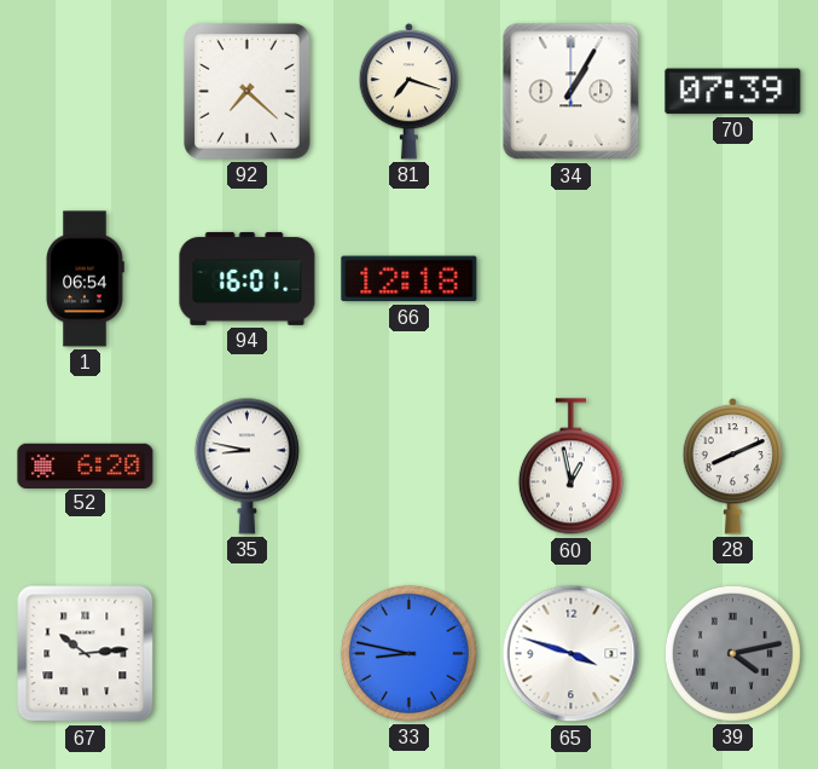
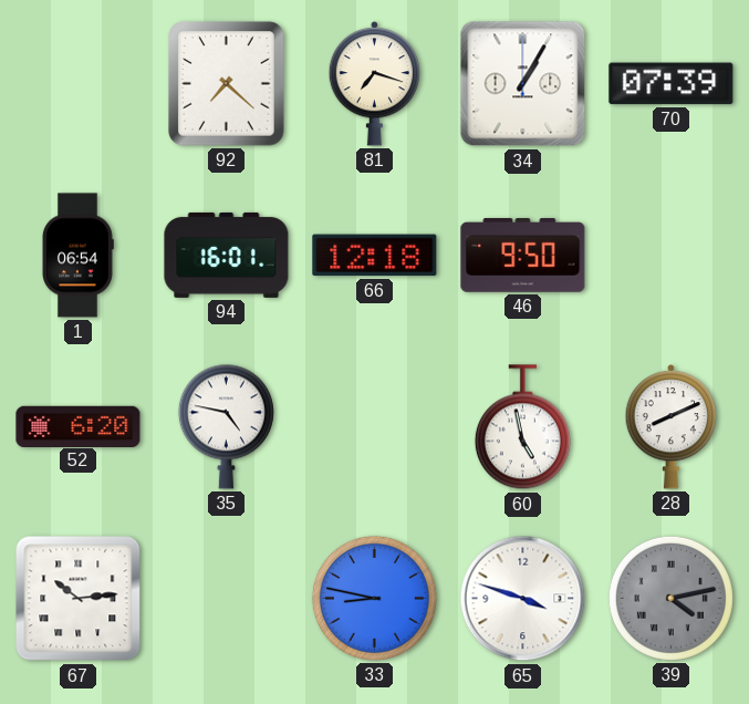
46: none -> 9:50 (523, 255)
35: 8:47 -> 4:47 (226, 426)
60: 12:58 -> 4:58 (522, 427)
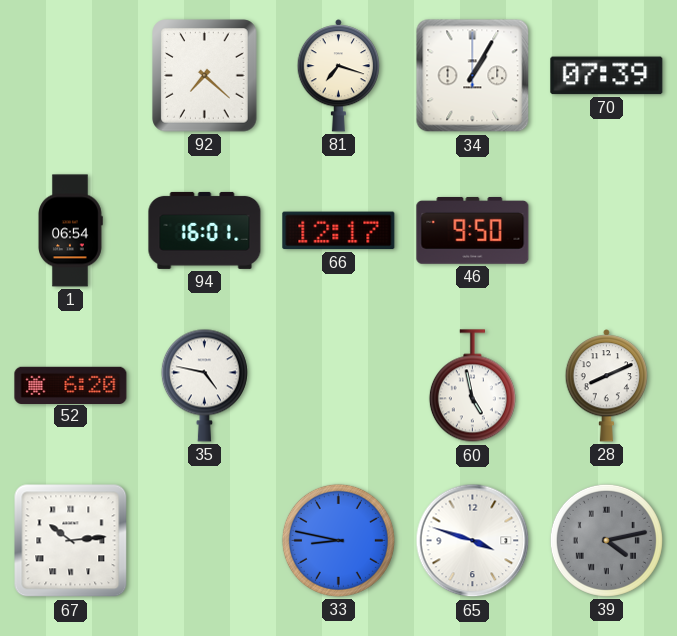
66: 12:18 -> 12:17 (339, 231)
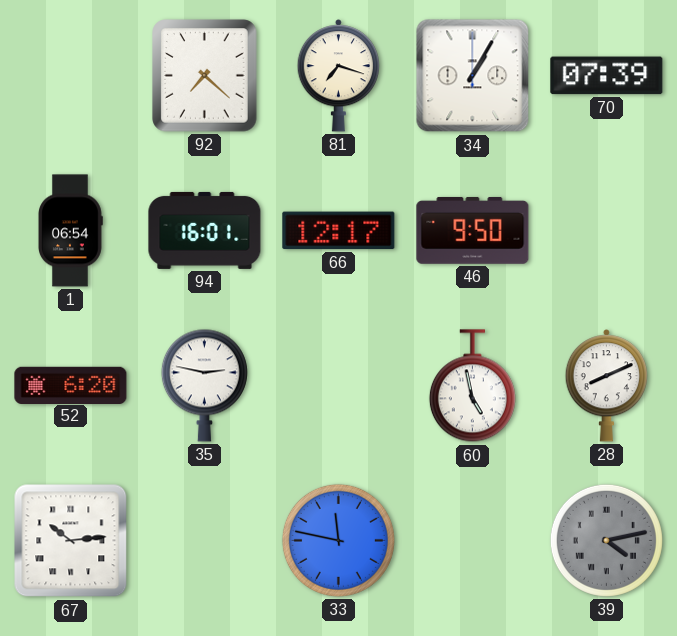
35: 4:47 -> 2:47 (204, 385)
33: 8:47 -> 11:47 (338, 540)
65: 3:48 -> none (473, 541)
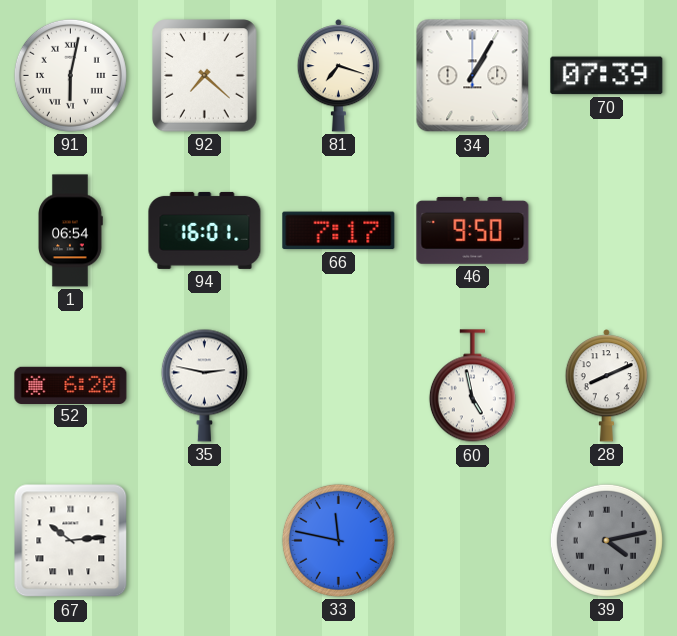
91: none -> 6:02 (70, 75)
66: 12:17 -> 7:17 (339, 231)
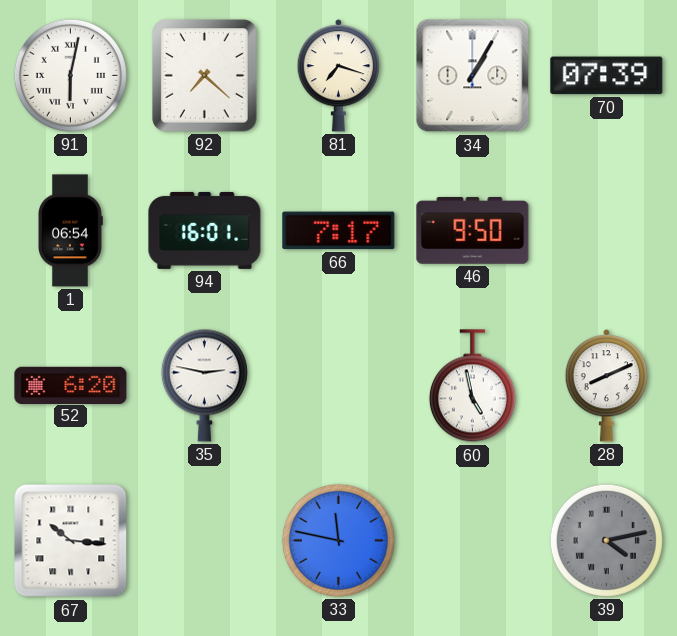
67: 10:14 -> 10:16 (71, 541)
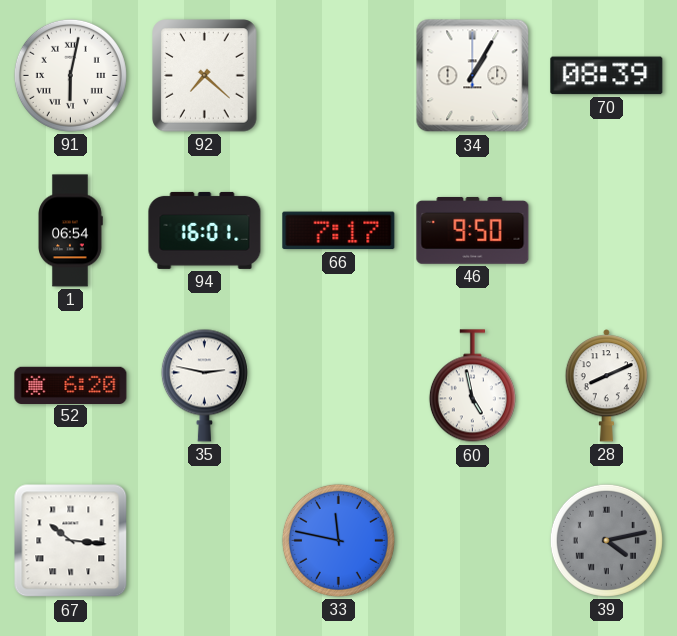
81: 7:18 -> none (339, 76)
70: 07:39 -> 08:39 (607, 76)
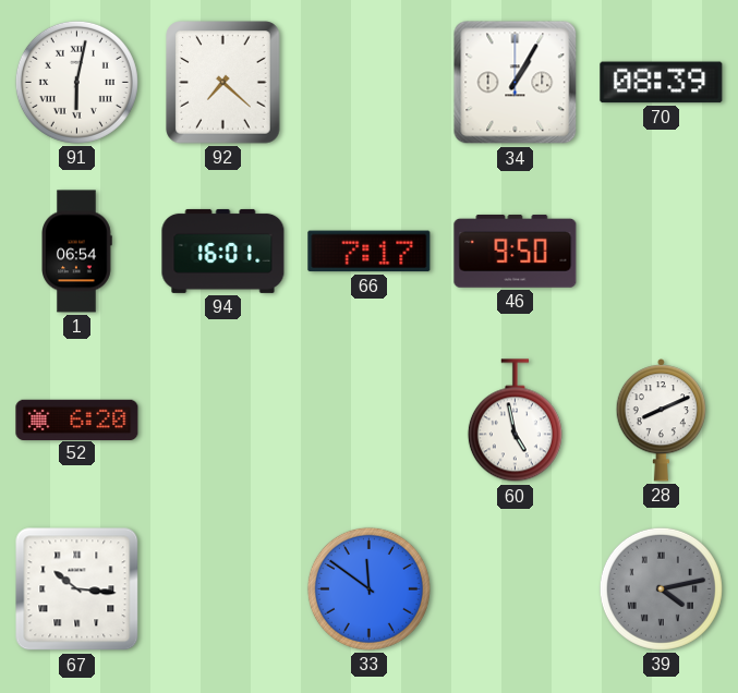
35: 2:47 -> none (204, 385)
33: 11:47 -> 11:51 (368, 588)
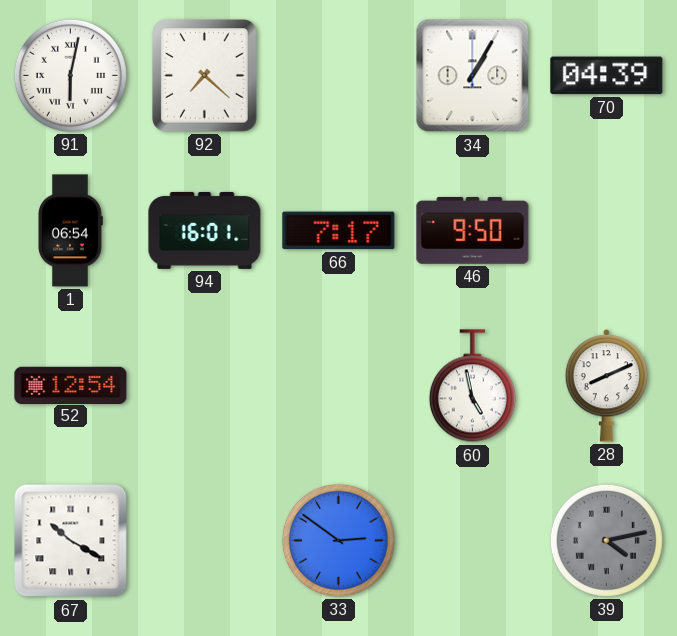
70: 08:39 -> 04:39 (607, 76)
52: 6:20 -> 12:54 (71, 385)
67: 10:16 -> 10:20 (71, 541)
33: 11:51 -> 2:51 (338, 540)
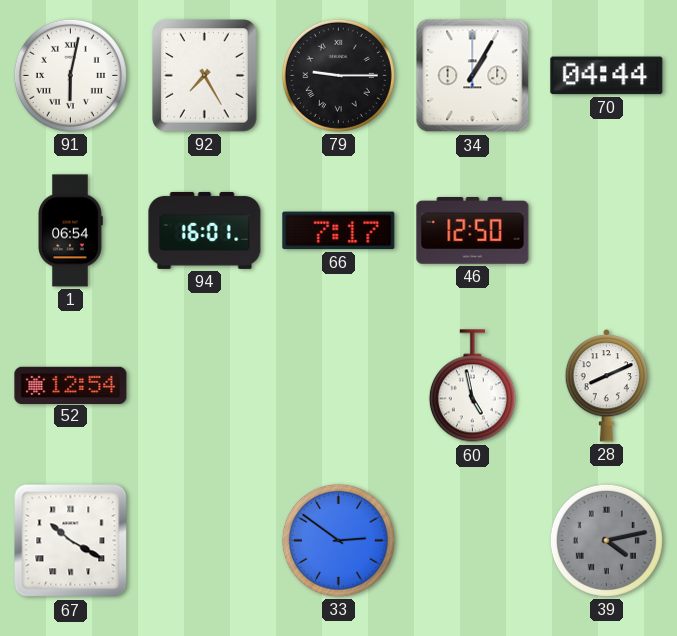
92: 7:22 -> 7:25 (205, 76)
79: none -> 9:15 (338, 75)
70: 04:39 -> 04:44 (607, 76)
46: 9:50 -> 12:50 (473, 230)
